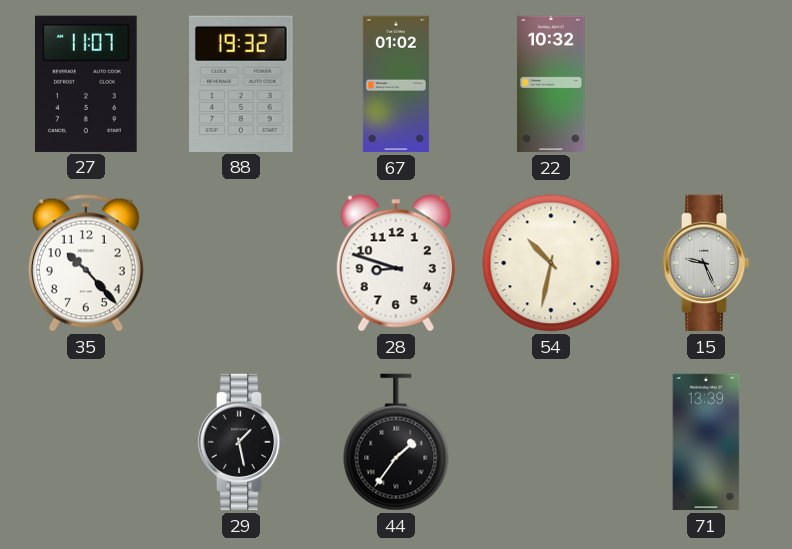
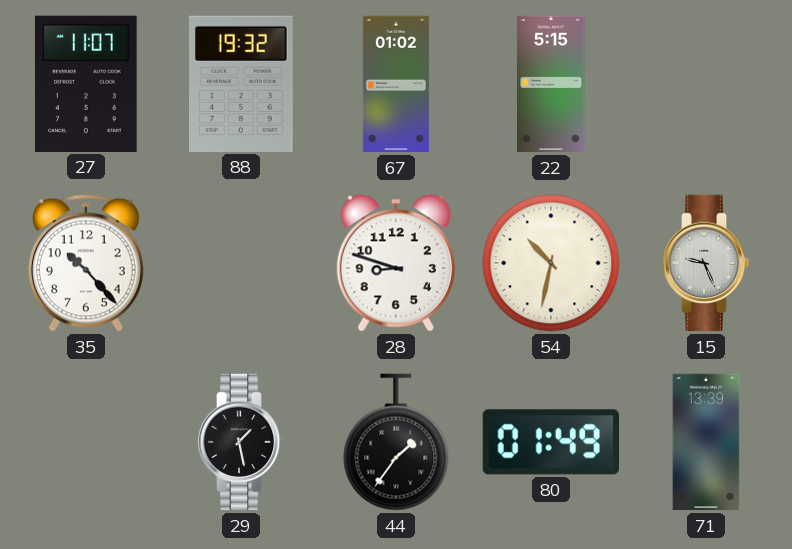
22: 10:32 -> 5:15 (551, 84)
80: none -> 01:49 (551, 442)
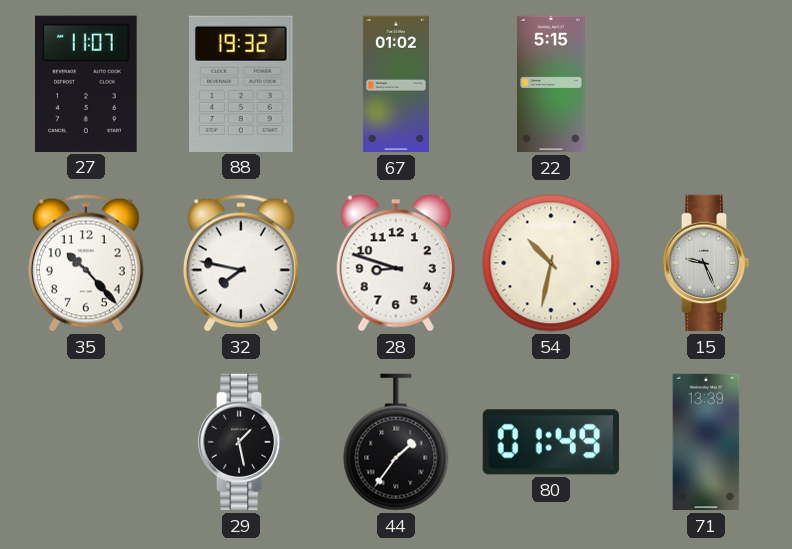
32: none -> 7:47 (241, 263)
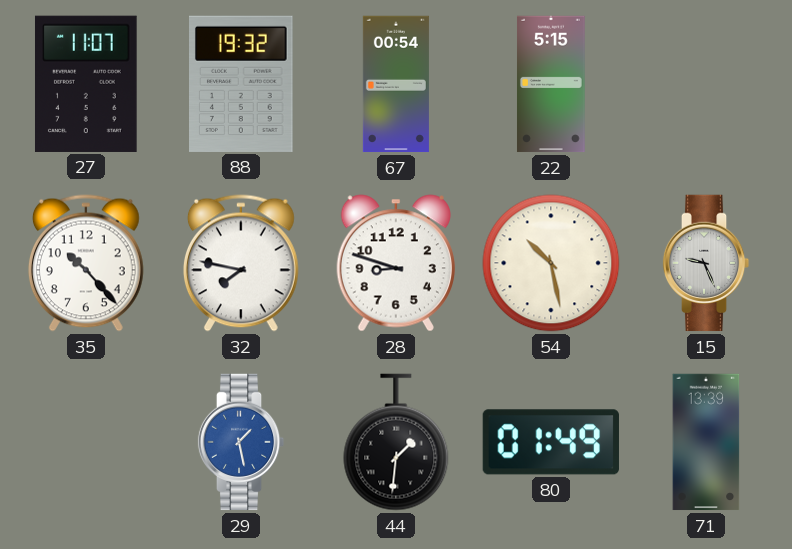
67: 01:02 -> 00:54 (396, 84)
54: 10:32 -> 10:28 (551, 263)
29 dial: black -> blue (241, 442)
44: 1:36 -> 1:31 (396, 442)
